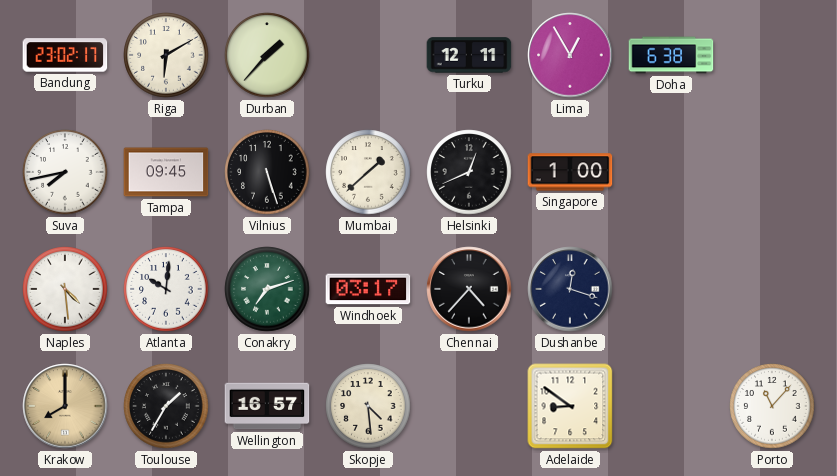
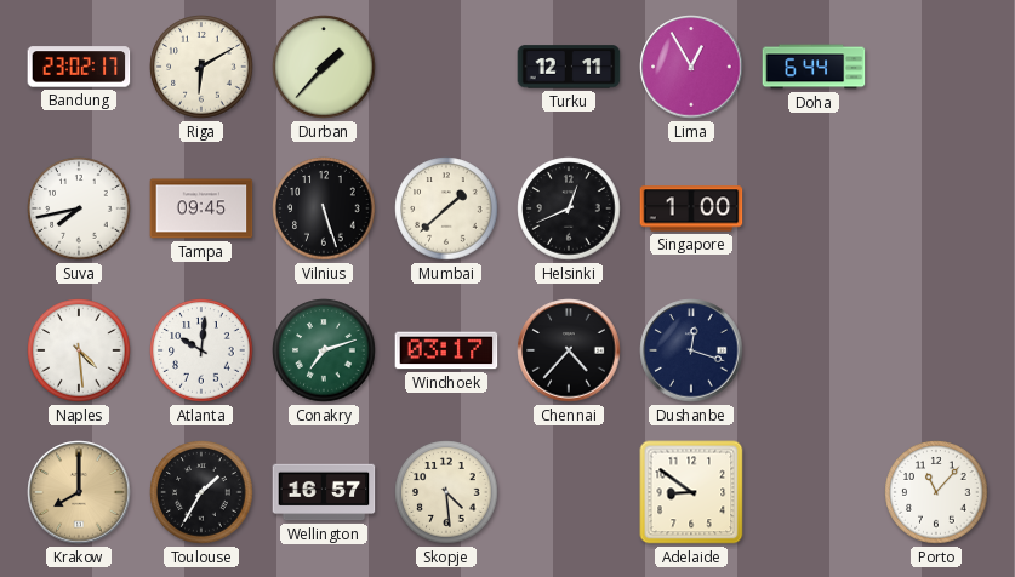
Doha: 6:38 -> 6:44 (814, 67)
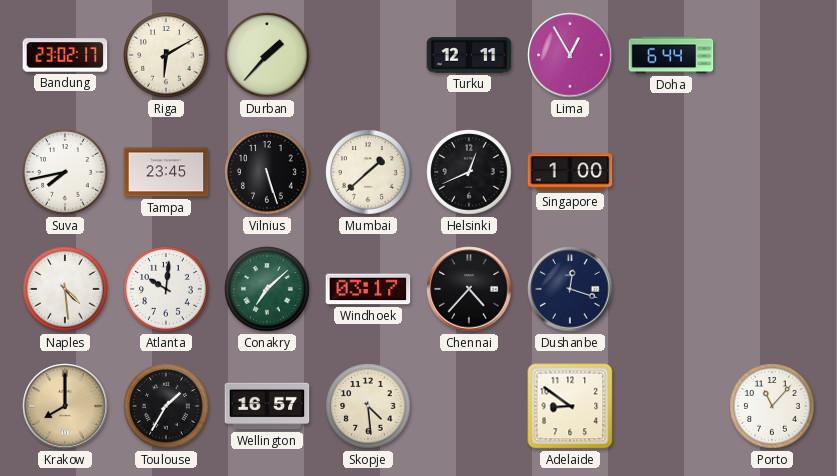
Tampa: 09:45 -> 23:45 (166, 172)
Conakry: 7:12 -> 7:08 (267, 289)
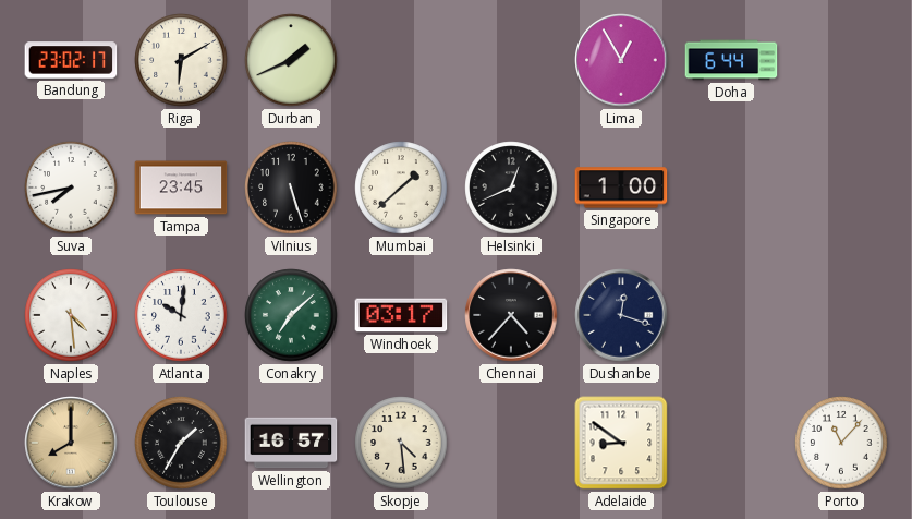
Durban: 1:37 -> 1:41 (291, 60)
Turku: 12:11 -> none (469, 55)
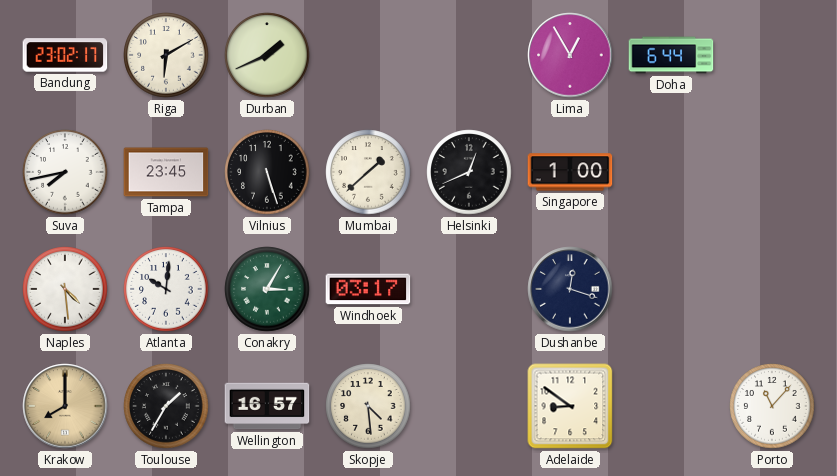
Conakry: 7:08 -> 3:05 (267, 289)
Chennai: 4:37 -> none (511, 315)
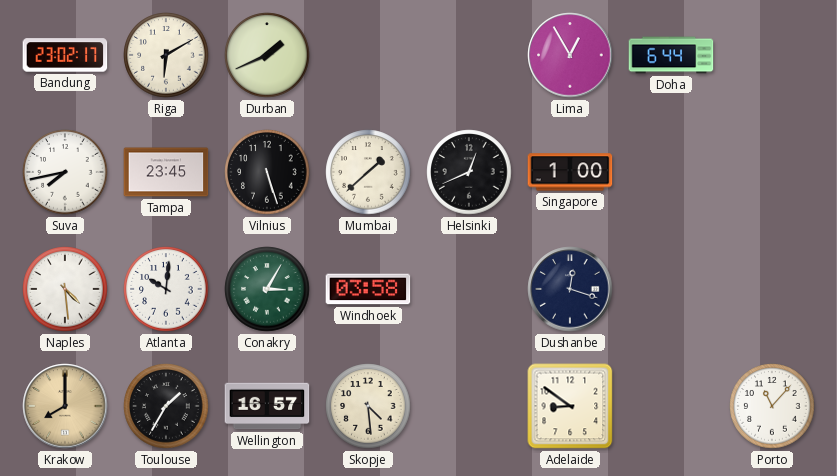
Windhoek: 03:17 -> 03:58 (368, 289)
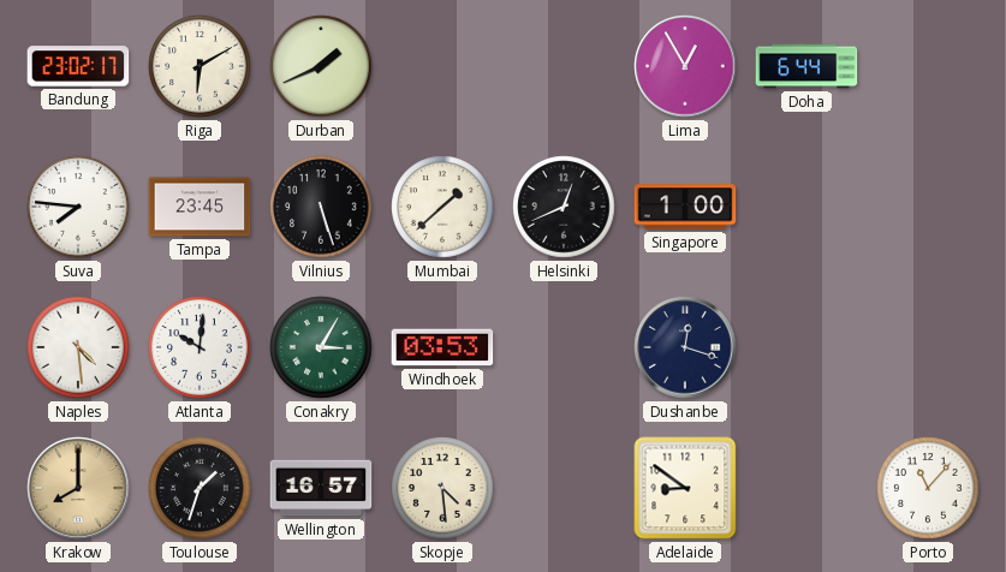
Suva: 7:43 -> 7:46 (78, 207)
Windhoek: 03:58 -> 03:53 (442, 347)
Toulouse: 1:35 -> 1:33 (200, 488)
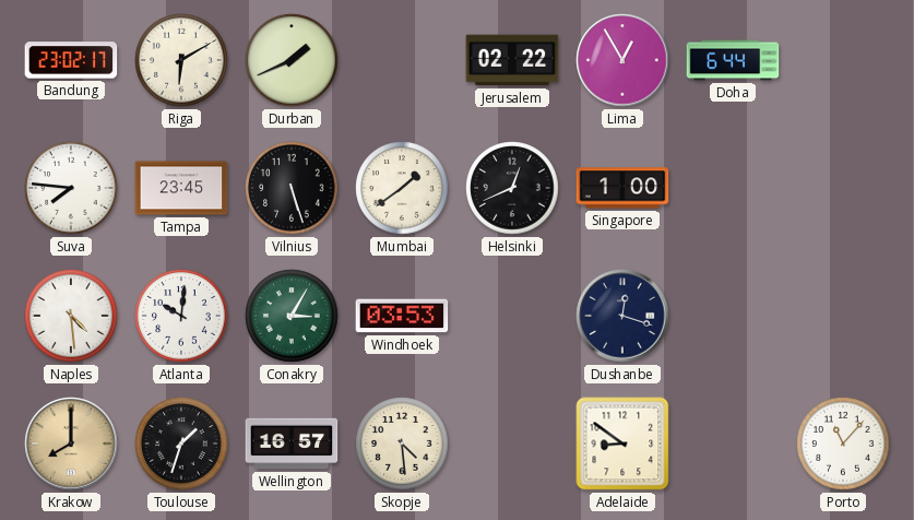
Jerusalem: none -> 02:22 (512, 60)
Mumbai: 1:38 -> 1:39 (402, 188)
